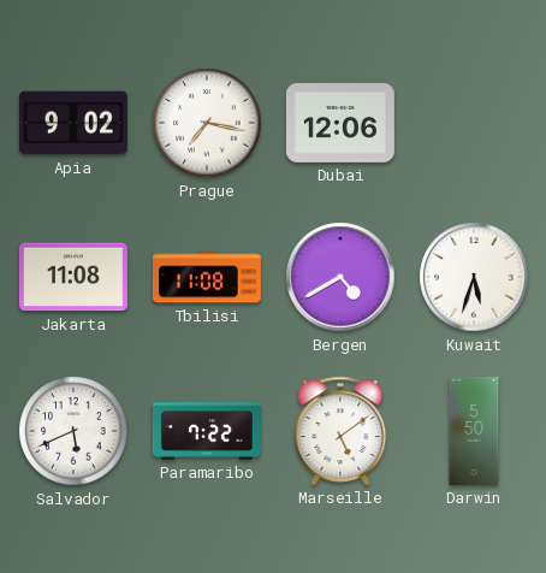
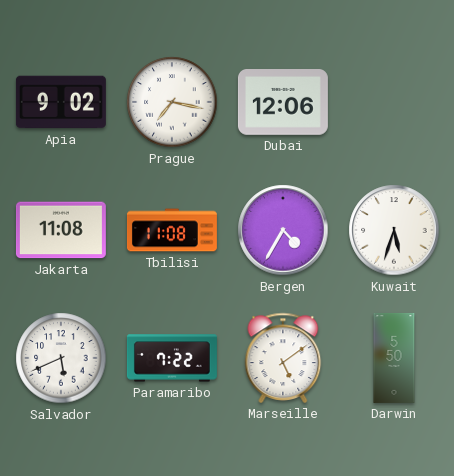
Bergen: 4:40 -> 4:35 (283, 230)
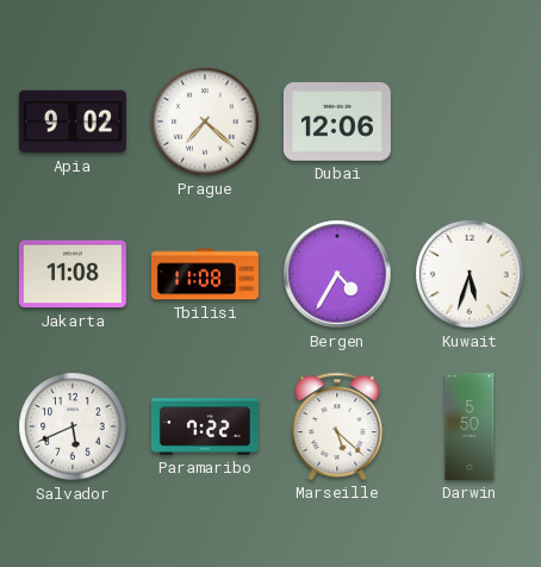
Prague: 7:17 -> 7:22 (205, 121)
Marseille: 5:09 -> 5:22 (337, 426)
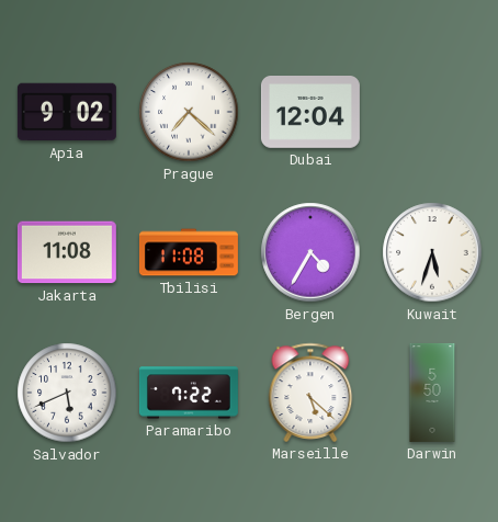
Dubai: 12:06 -> 12:04 (310, 113)
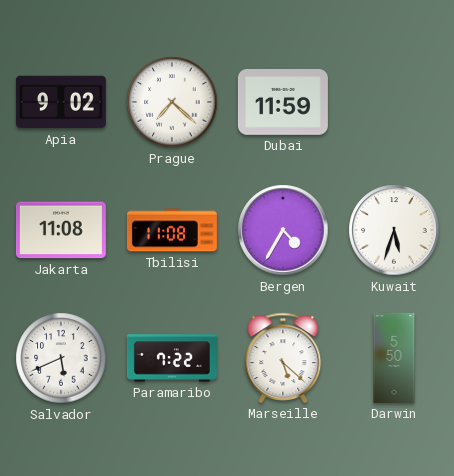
Dubai: 12:04 -> 11:59 (283, 103)
